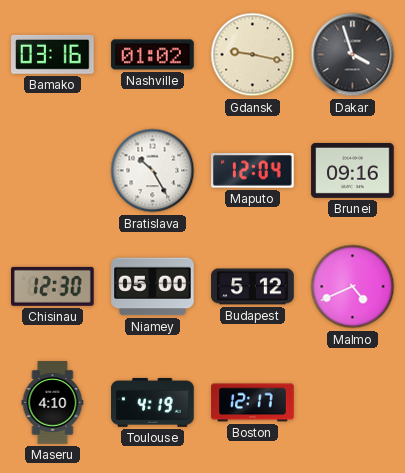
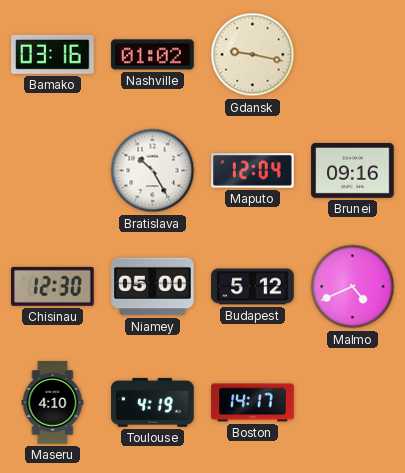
Dakar: 3:57 -> none (353, 55)
Boston: 12:17 -> 14:17 (253, 403)
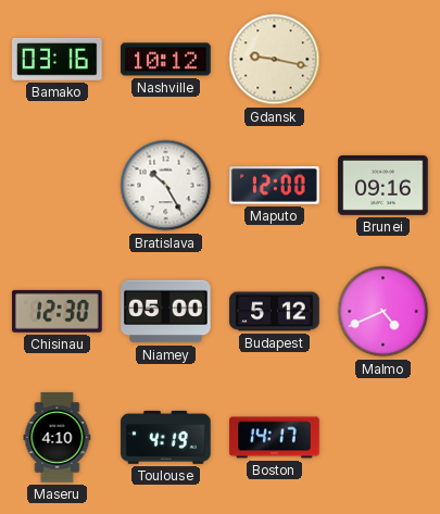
Nashville: 01:02 -> 10:12 (166, 60)
Maputo: 12:04 -> 12:00 (275, 186)
